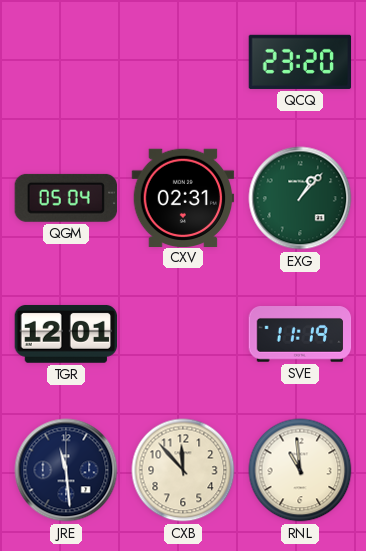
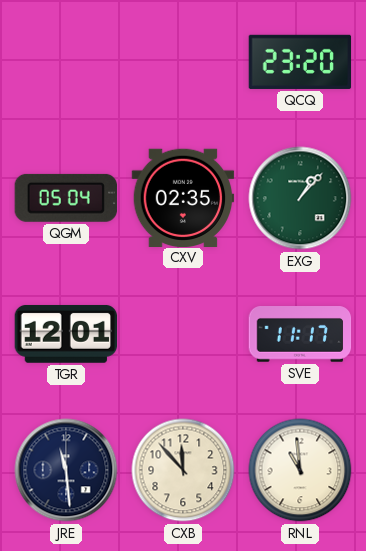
CXV: 02:31 -> 02:35 (183, 197)
SVE: 11:19 -> 11:17 (300, 335)
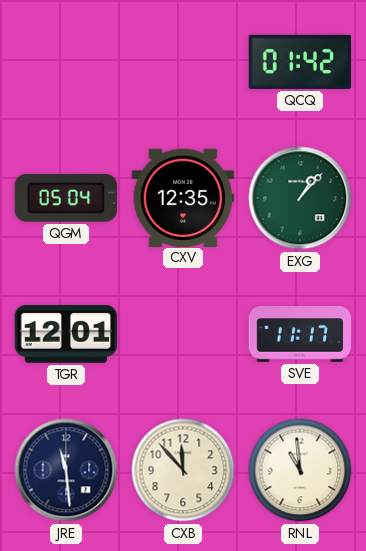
QCQ: 23:20 -> 01:42 (300, 62)
CXV: 02:35 -> 12:35 (183, 197)
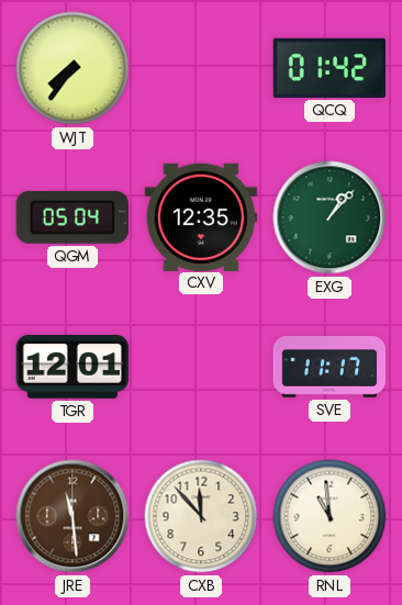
WJT: none -> 7:36 (72, 68)
JRE dial: navy -> brown (72, 516)
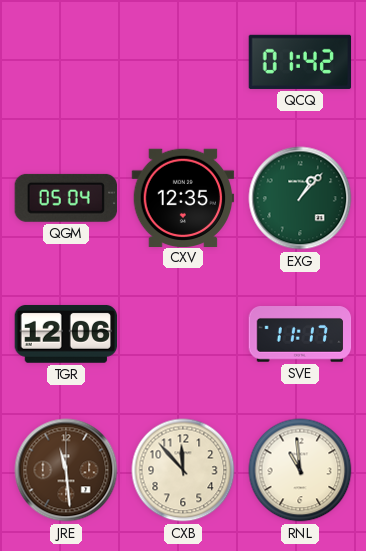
WJT: 7:36 -> none (72, 68)
TGR: 12:01 -> 12:06 (66, 334)
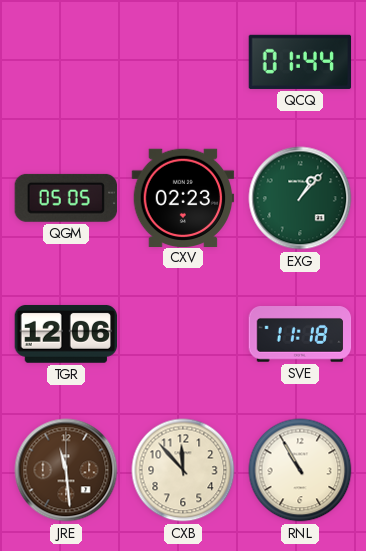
QCQ: 01:42 -> 01:44 (300, 62)
QGM: 05:04 -> 05:05 (65, 198)
CXV: 12:35 -> 02:23 (183, 197)
SVE: 11:17 -> 11:18 (300, 335)
RNL: 10:59 -> 10:55 (300, 470)
